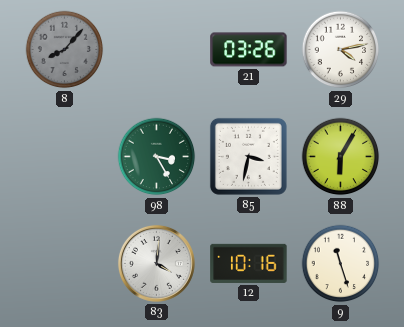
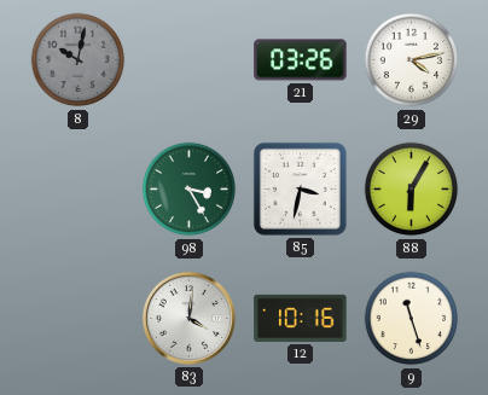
8: 8:07 -> 10:02 (79, 60)
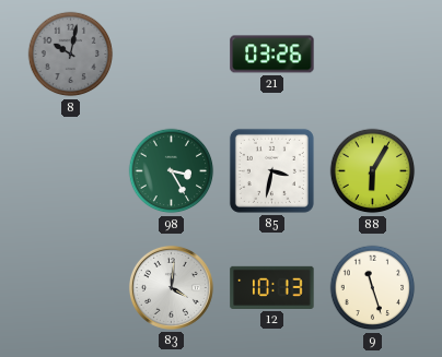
29: 4:13 -> none (412, 60)
12: 10:16 -> 10:13 (272, 287)
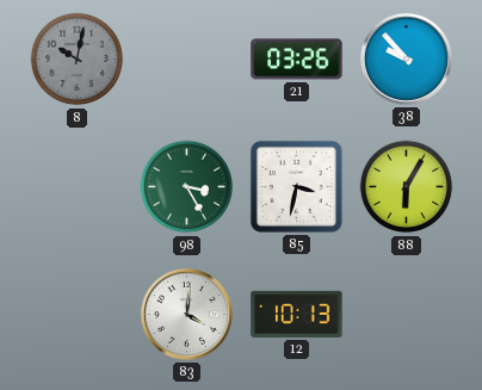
38: none -> 9:53 (406, 58)
9: 11:27 -> none (373, 288)
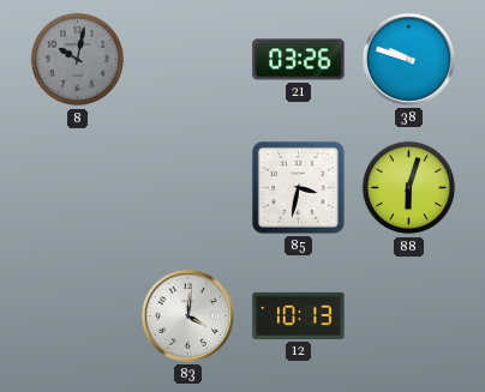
38: 9:53 -> 9:48 (408, 59)
98: 3:25 -> none (187, 187)
88: 6:05 -> 6:03 (409, 188)
